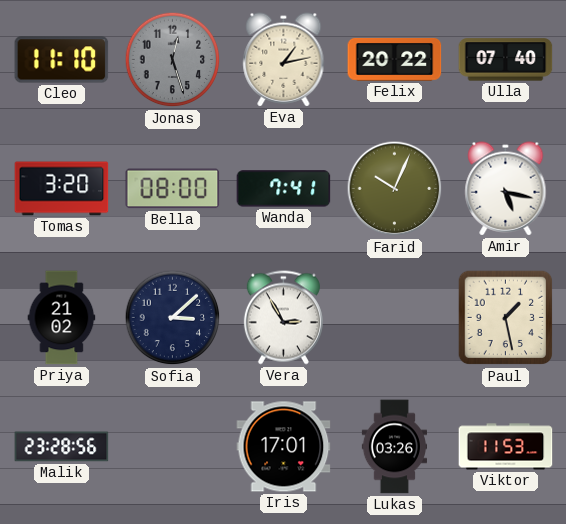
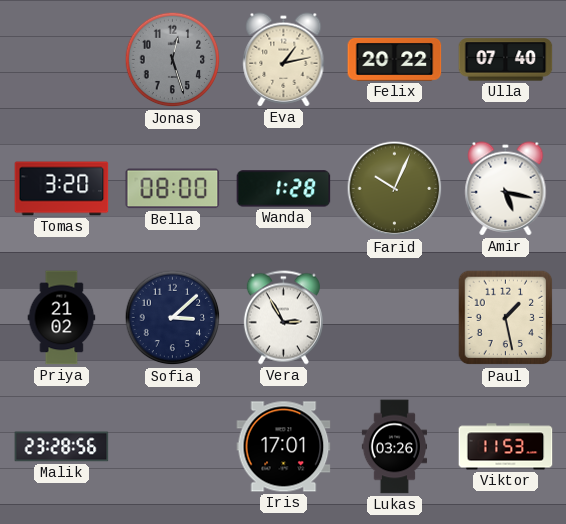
Cleo: 11:10 -> none (62, 60)
Wanda: 7:41 -> 1:28 (284, 189)
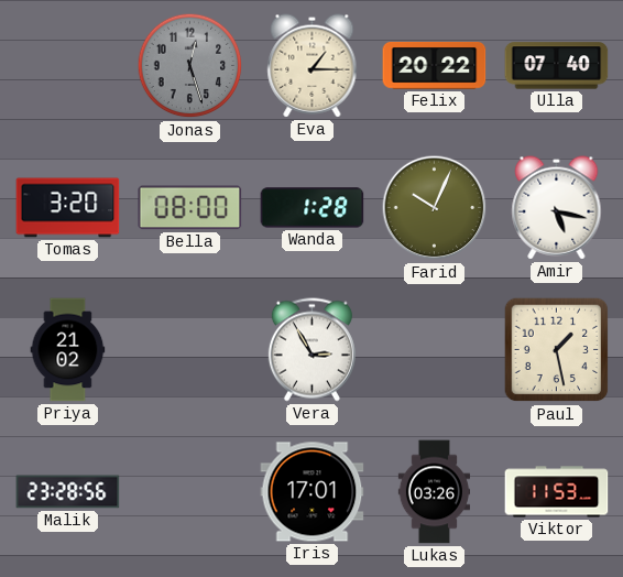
Eva: 1:13 -> 1:15 (313, 66)
Sofia: 3:08 -> none (173, 318)
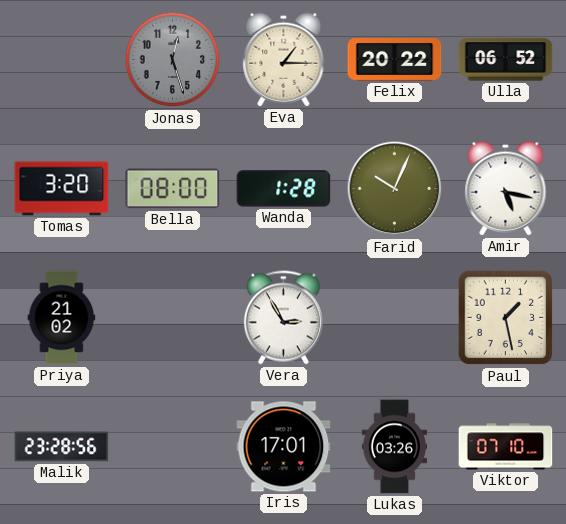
Ulla: 07:40 -> 06:52 (506, 60)
Viktor: 11:53 -> 07:10 (506, 447)
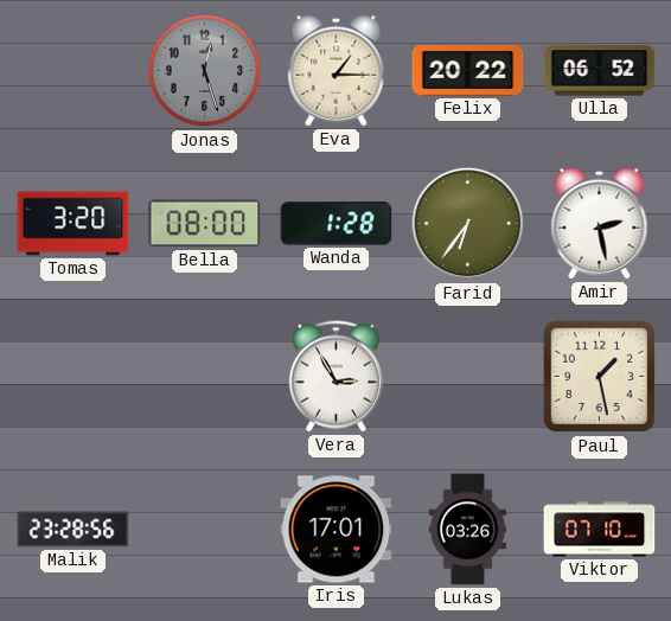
Farid: 10:04 -> 6:36 (468, 224)
Amir: 5:17 -> 2:28 (600, 224)
Priya: 21:02 -> none (62, 318)
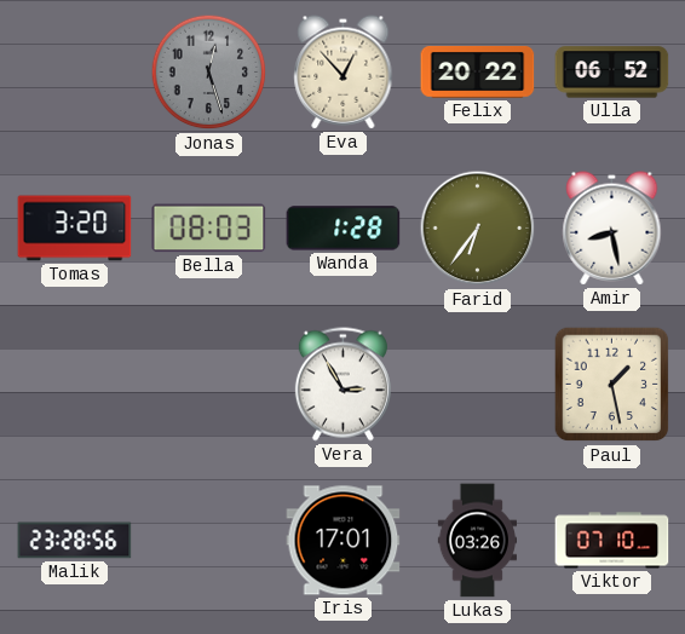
Eva: 1:15 -> 12:53 (344, 73)
Bella: 08:00 -> 08:03 (209, 229)
Amir: 2:28 -> 8:28 (612, 229)
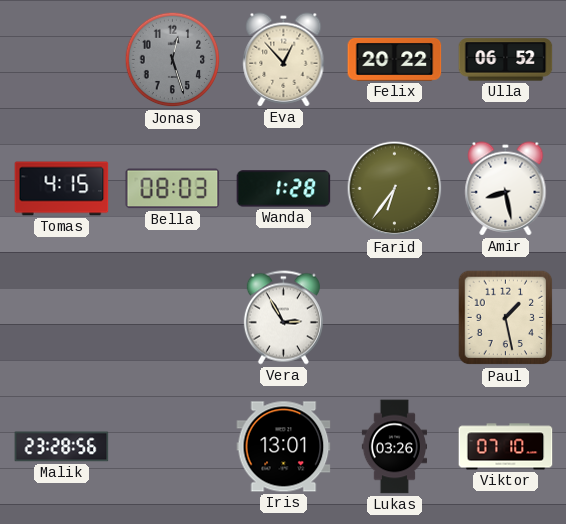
Tomas: 3:20 -> 4:15 (62, 189)
Iris: 17:01 -> 13:01 (284, 447)
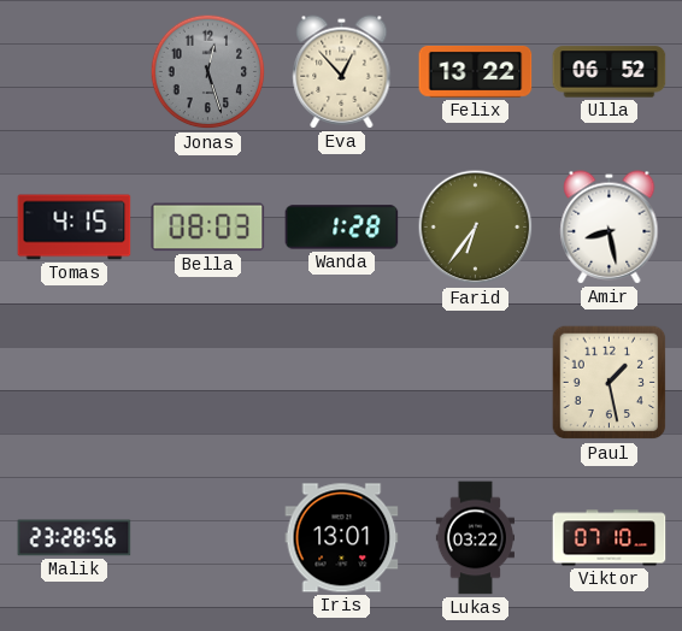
Felix: 20:22 -> 13:22 (476, 71)
Vera: 2:55 -> none (283, 318)
Lukas: 03:26 -> 03:22 (475, 538)
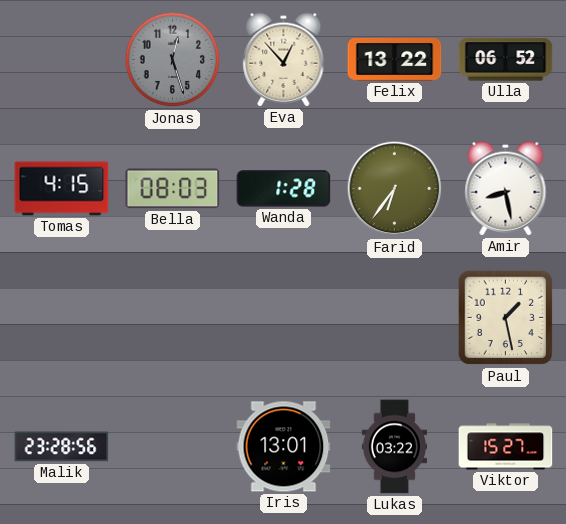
Viktor: 07:10 -> 15:27 (506, 447)
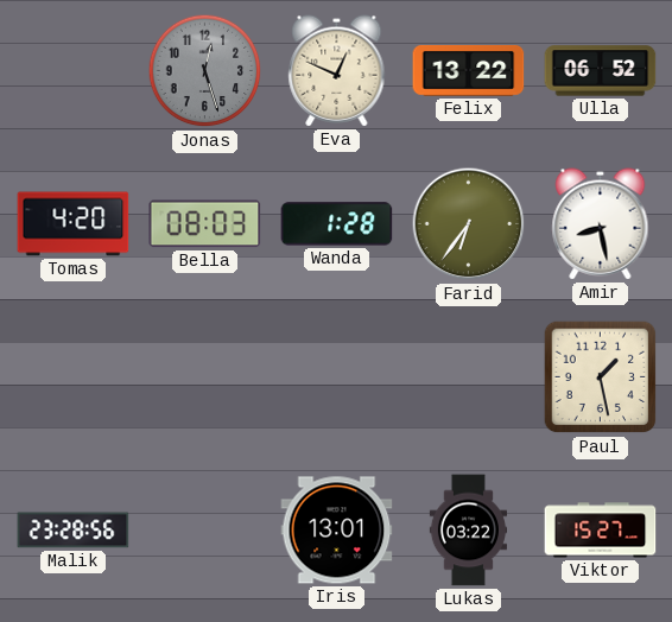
Eva: 12:53 -> 12:49 (337, 71)
Tomas: 4:15 -> 4:20 (74, 224)
